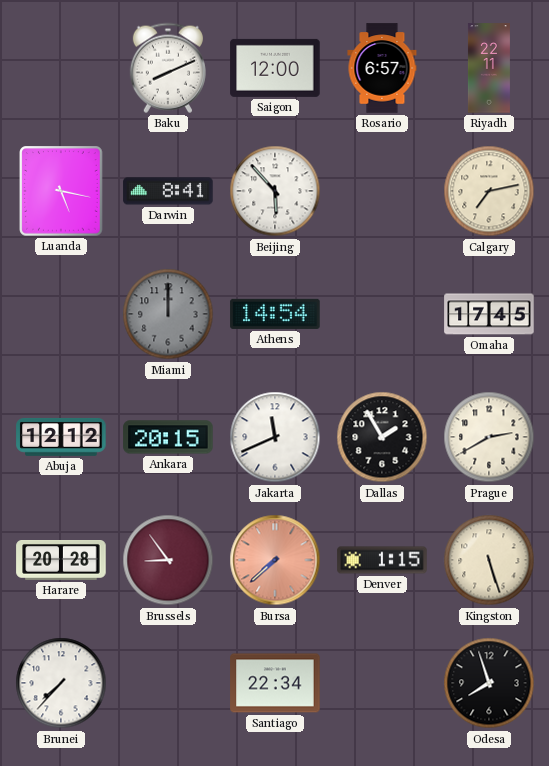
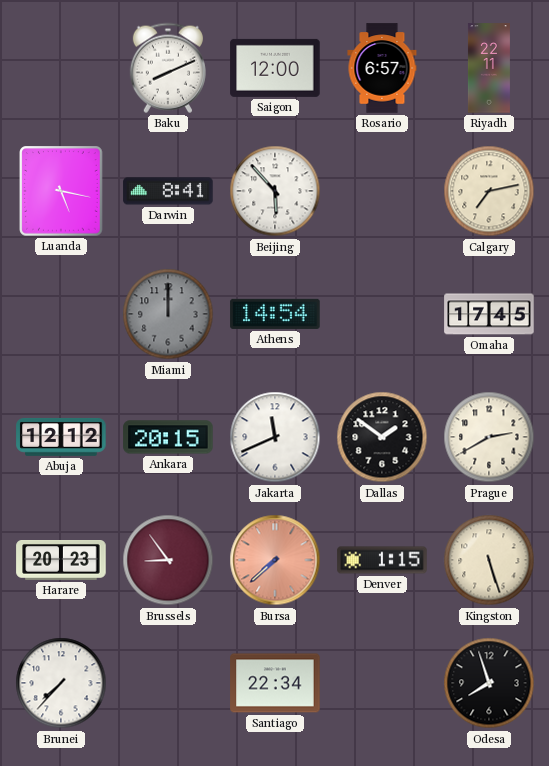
Dallas: 1:55 -> 1:51 (382, 437)
Harare: 20:28 -> 20:23 (61, 561)
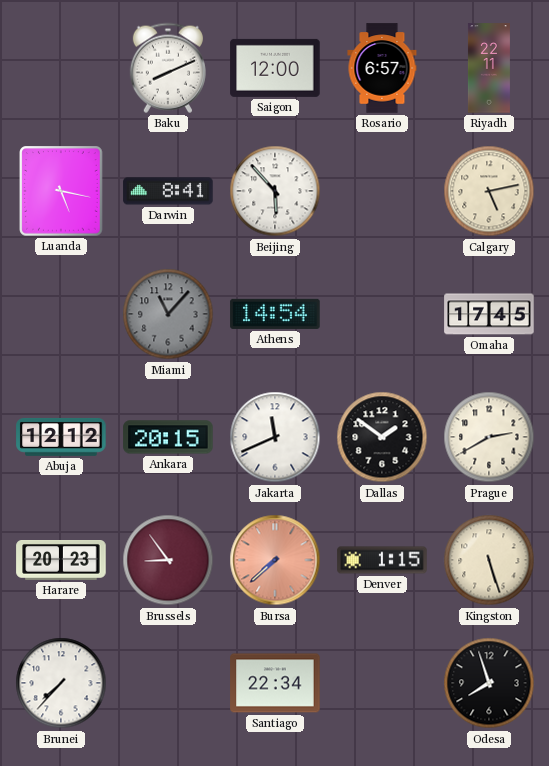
Calgary: 7:13 -> 5:13 (489, 191)
Miami: 12:00 -> 11:07 (168, 314)
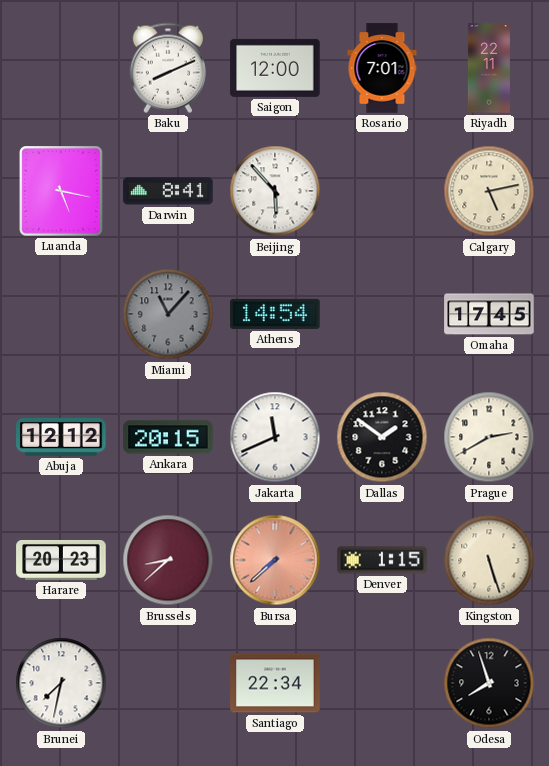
Rosario: 6:57 -> 7:01 (382, 68)
Brussels: 8:54 -> 8:38 (168, 560)
Brunei: 7:37 -> 7:32 (61, 683)
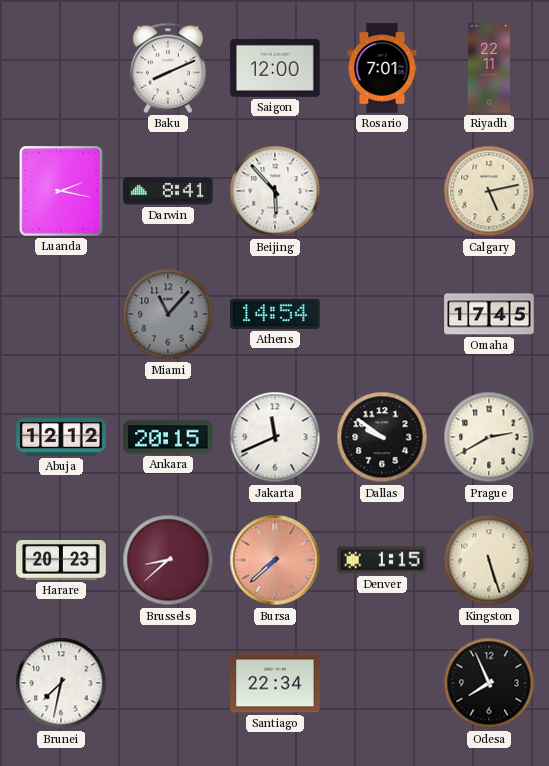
Luanda: 5:17 -> 2:17 (61, 191)
Dallas: 1:51 -> 9:51 (382, 437)
Odesa: 7:57 -> 7:56 (489, 683)
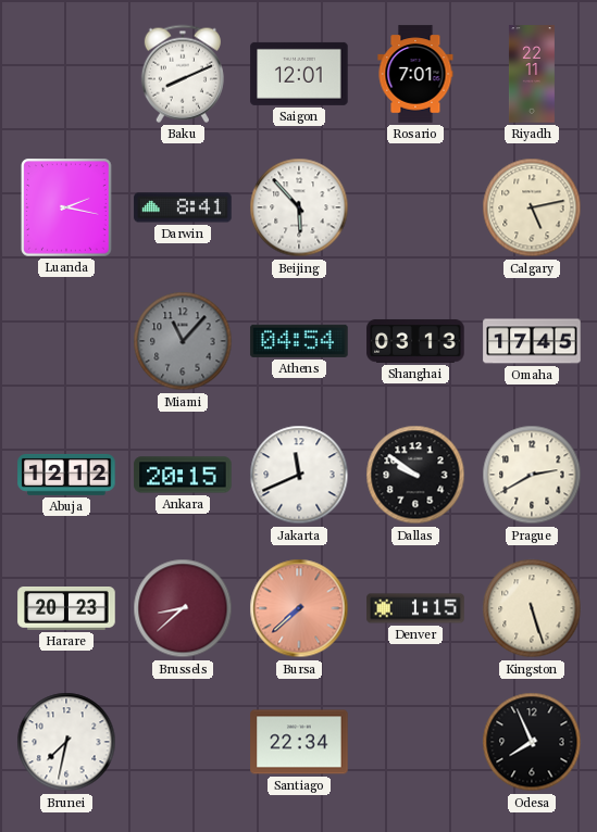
Saigon: 12:00 -> 12:01 (299, 74)
Athens: 14:54 -> 04:54 (299, 341)
Shanghai: none -> 03:13 (415, 341)
